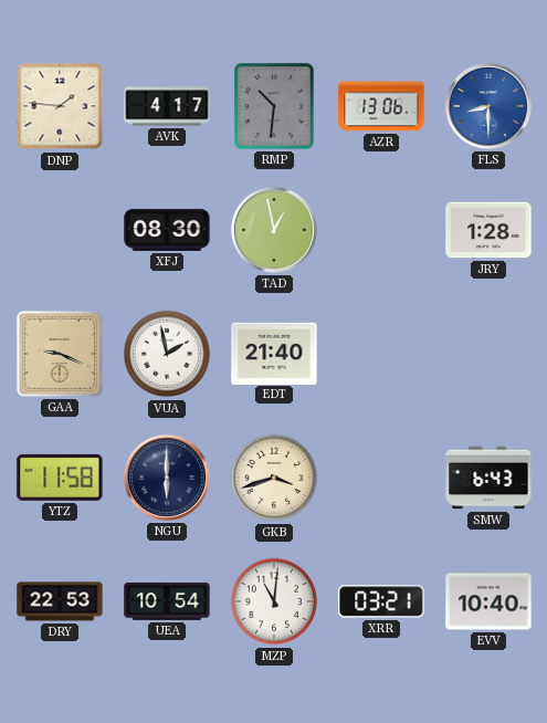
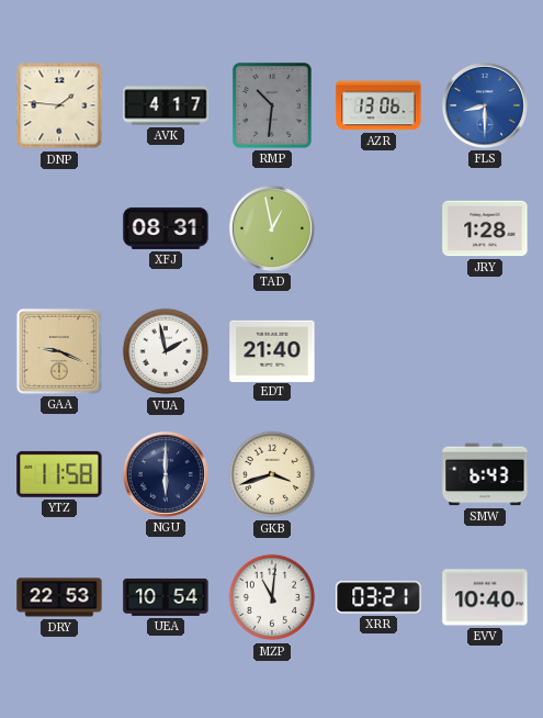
XFJ: 08:30 -> 08:31 (166, 228)
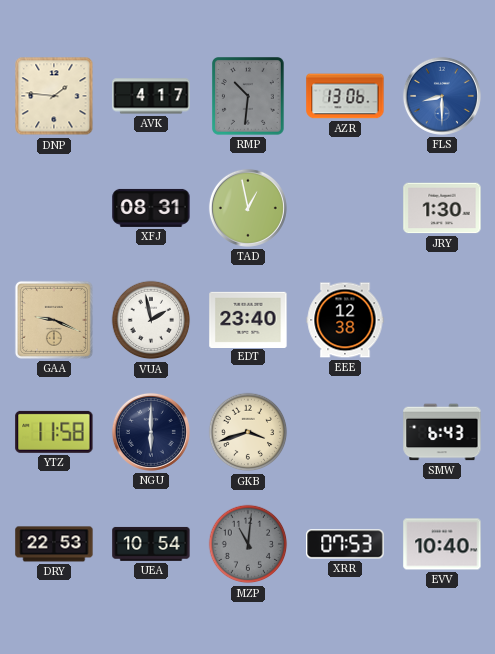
JRY: 1:28 -> 1:30 (442, 208)
EDT: 21:40 -> 23:40 (248, 319)
EEE: none -> 12:38 (345, 320)
MZP dial: white -> grey (248, 544)
XRR: 03:21 -> 07:53 (345, 544)
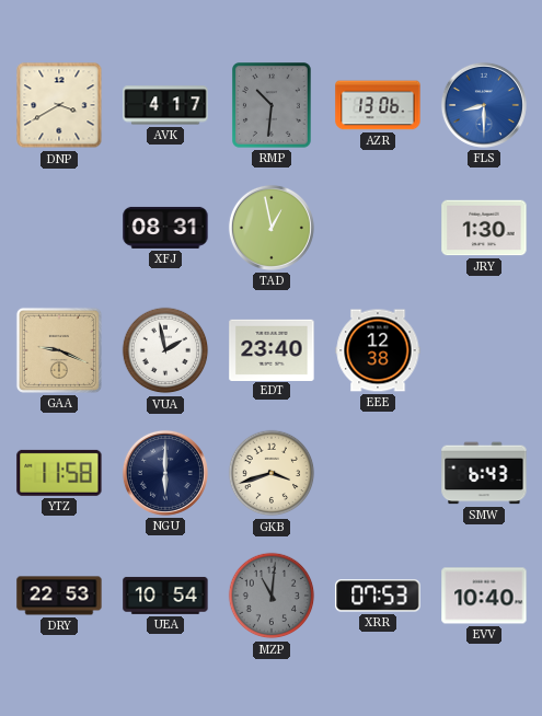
DNP: 1:46 -> 3:40 (59, 105)
